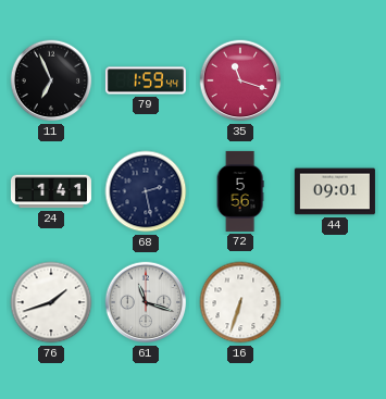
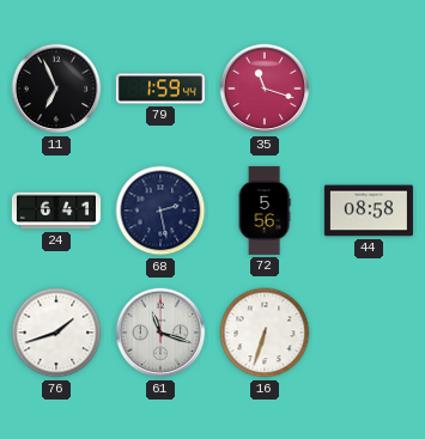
24: 1:41 -> 6:41 (56, 211)
44: 09:01 -> 08:58 (369, 211)
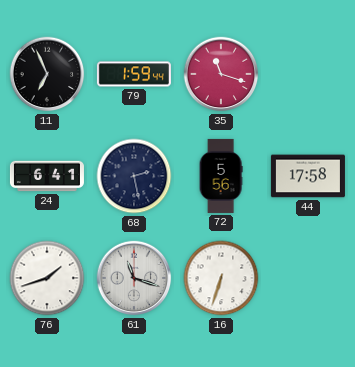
44: 08:58 -> 17:58 (308, 176)
